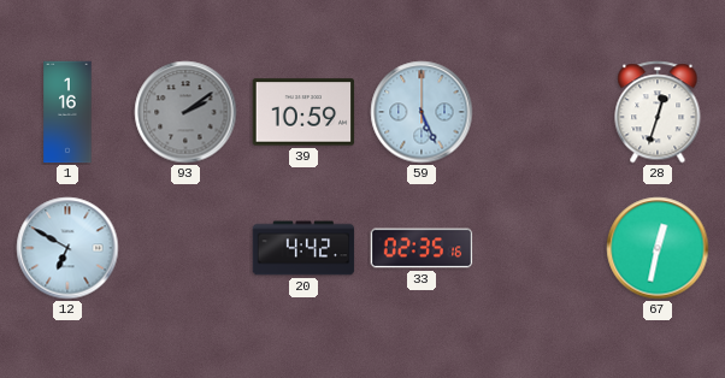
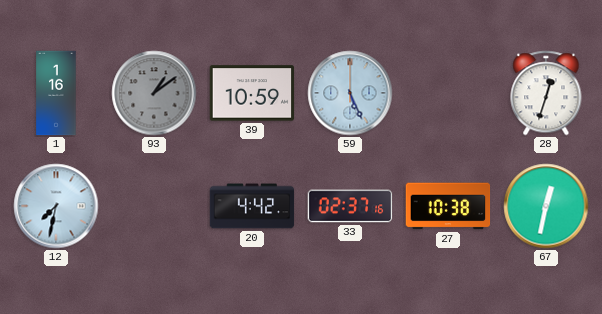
93: 2:09 -> 1:09 (154, 93)
12: 6:50 -> 7:32 (56, 206)
33: 02:35 -> 02:37 (350, 206)
27: none -> 10:38 (448, 206)
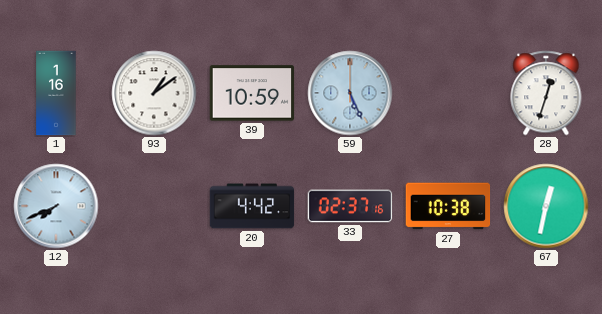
93 dial: grey -> white (154, 93)
12: 7:32 -> 7:41 (56, 206)
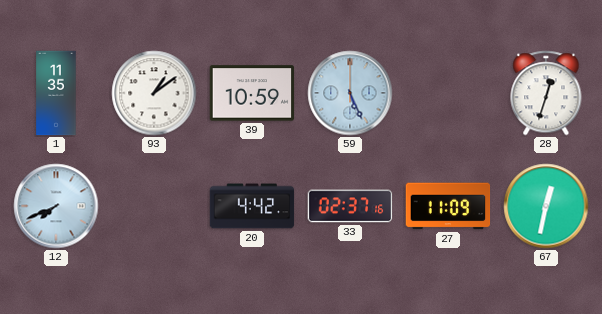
1: 1:16 -> 11:35 (56, 93)
27: 10:38 -> 11:09 (448, 206)
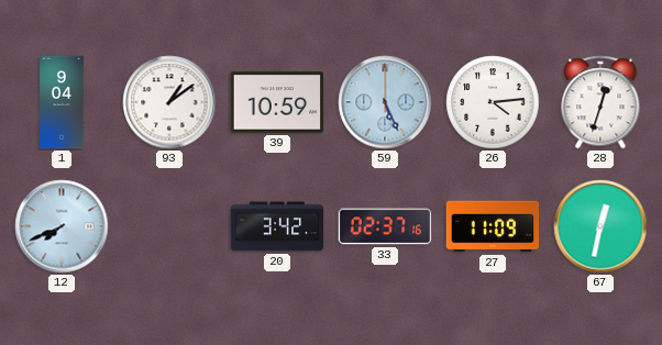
1: 11:35 -> 9:04 (62, 102)
26: none -> 4:14 (493, 102)
20: 4:42 -> 3:42 (277, 226)
